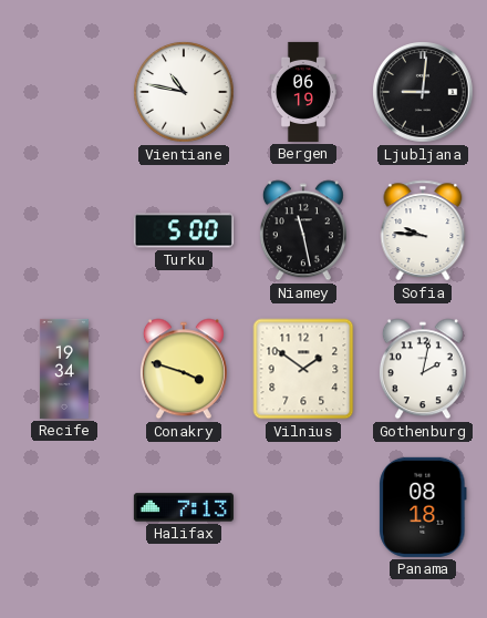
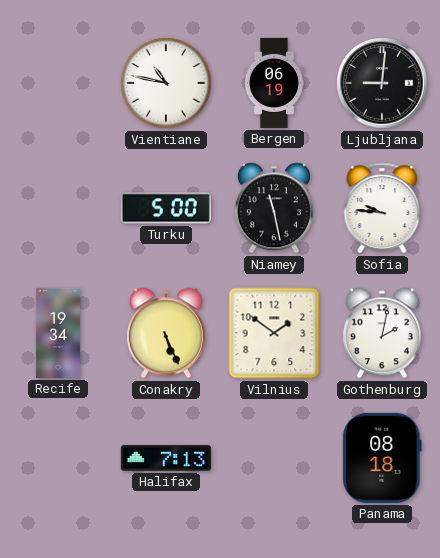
Conakry: 3:48 -> 5:26 (166, 333)
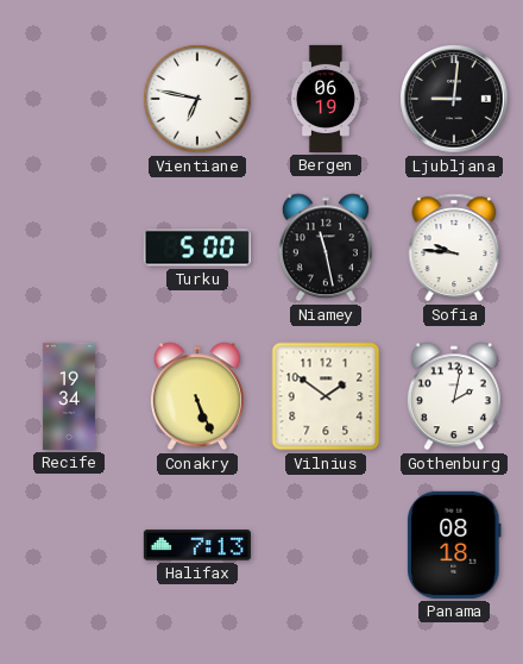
Vientiane: 10:47 -> 6:47 (197, 99)
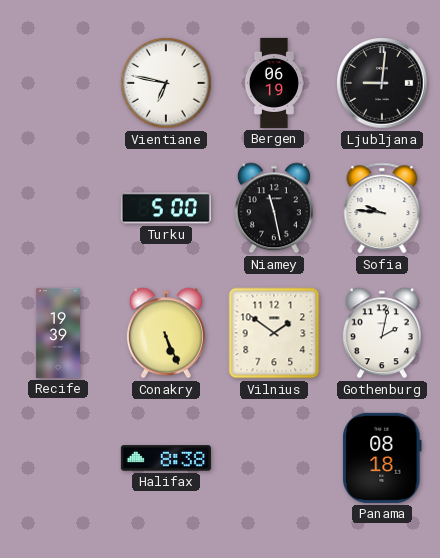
Recife: 19:34 -> 19:39 (58, 333)
Halifax: 7:13 -> 8:38 (166, 458)
